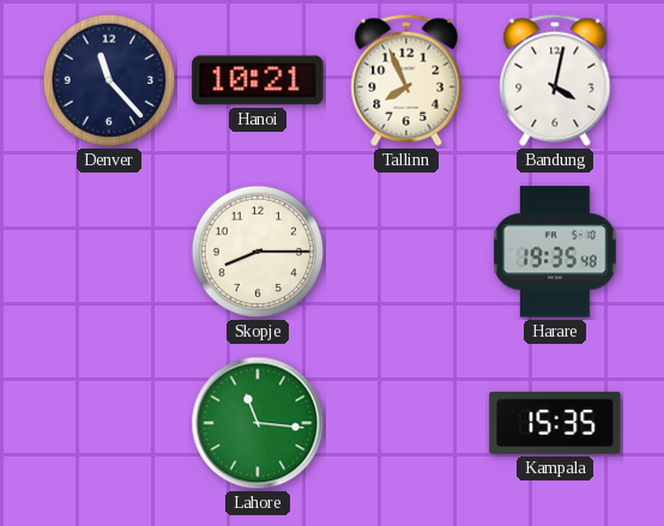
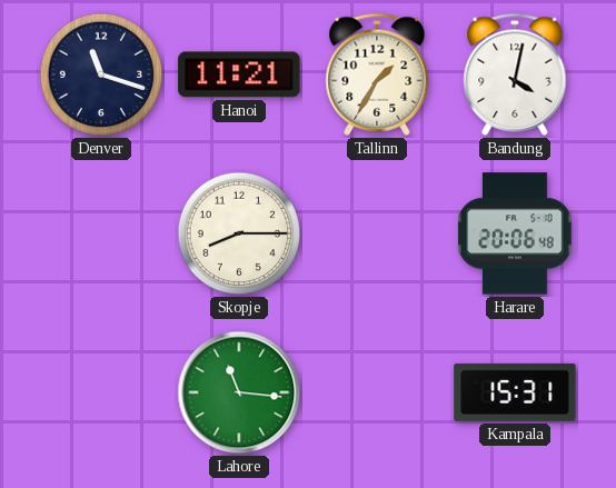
Denver: 11:23 -> 11:18 (101, 74)
Hanoi: 10:21 -> 11:21 (239, 74)
Tallinn: 7:56 -> 1:35 (377, 74)
Harare: 19:35 -> 20:06 (515, 233)
Kampala: 15:35 -> 15:31 (515, 392)
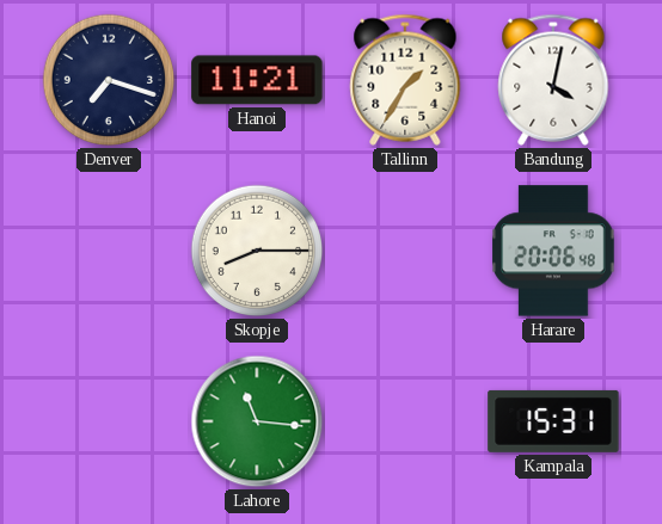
Denver: 11:18 -> 7:18 (109, 80)
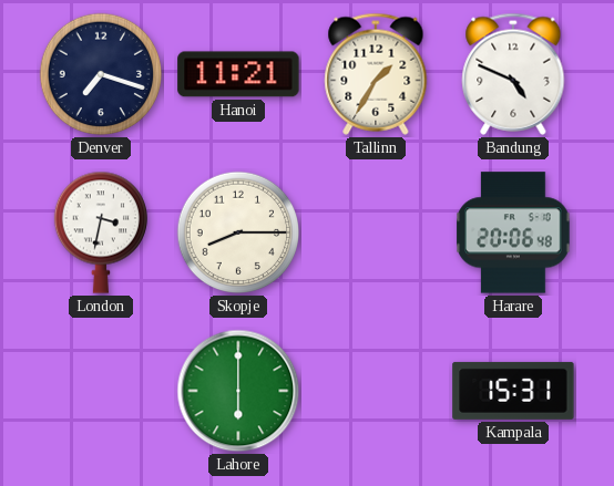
Bandung: 4:02 -> 4:49 (513, 74)
London: none -> 3:32 (100, 232)
Lahore: 11:16 -> 6:00 (238, 391)
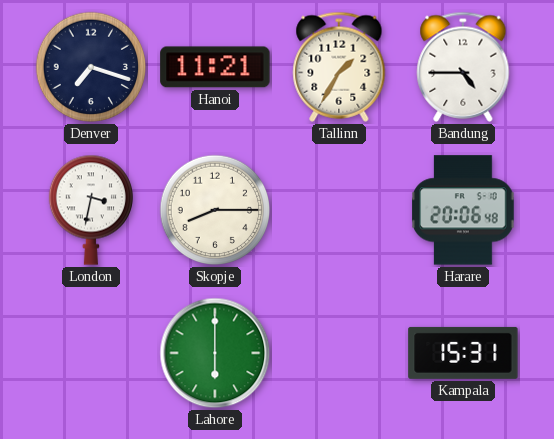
Bandung: 4:49 -> 4:45 (463, 67)
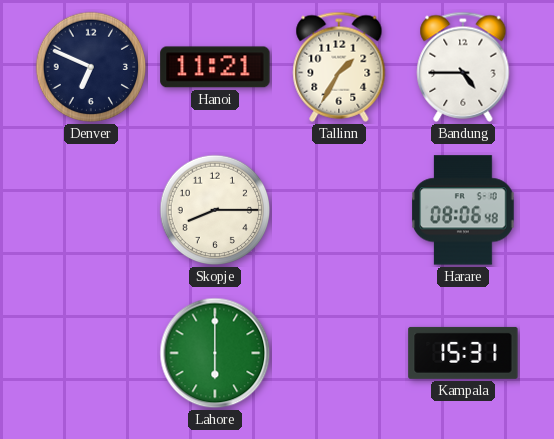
Denver: 7:18 -> 6:49 (91, 67)
London: 3:32 -> none (90, 210)
Harare: 20:06 -> 08:06 (463, 210)
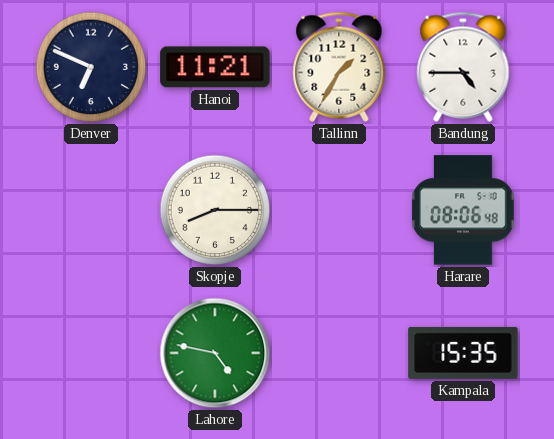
Lahore: 6:00 -> 4:47 (215, 353)
Kampala: 15:31 -> 15:35 (463, 353)
